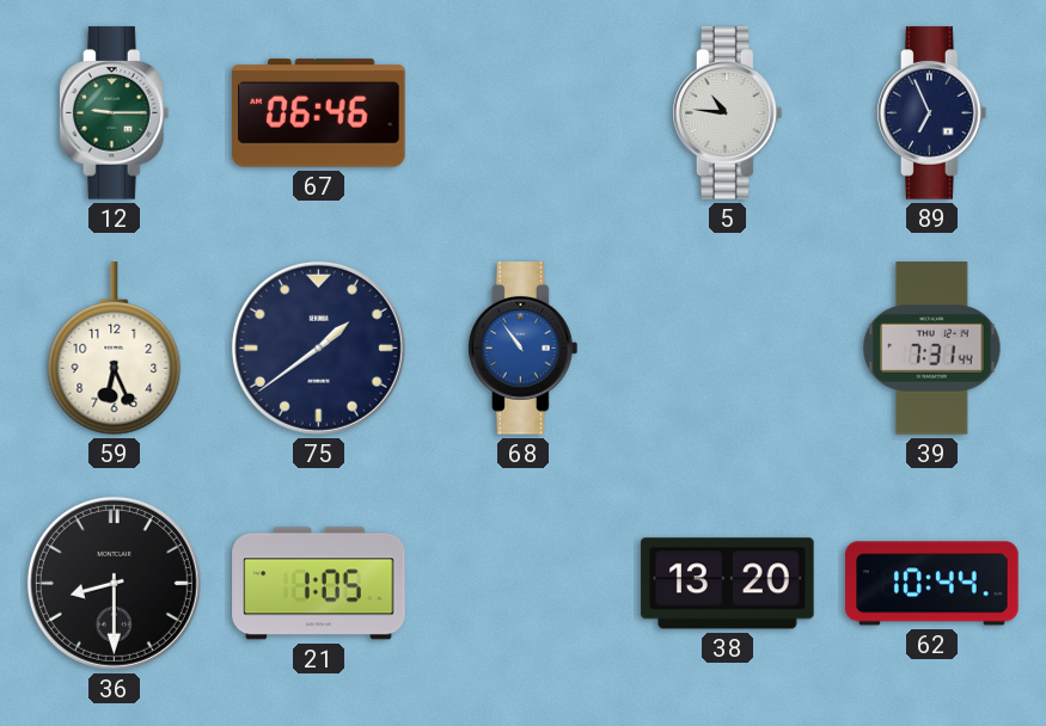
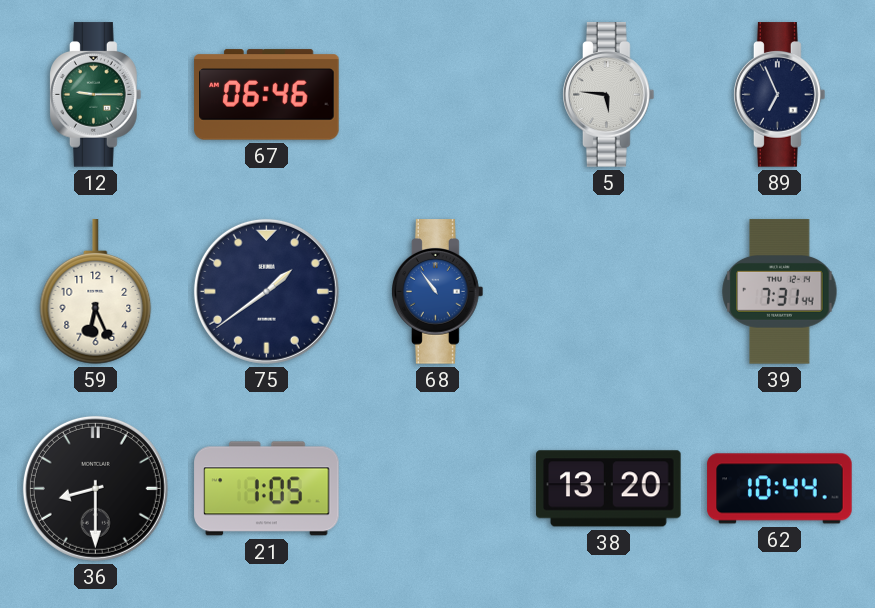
5: 10:46 -> 5:46 (609, 95)
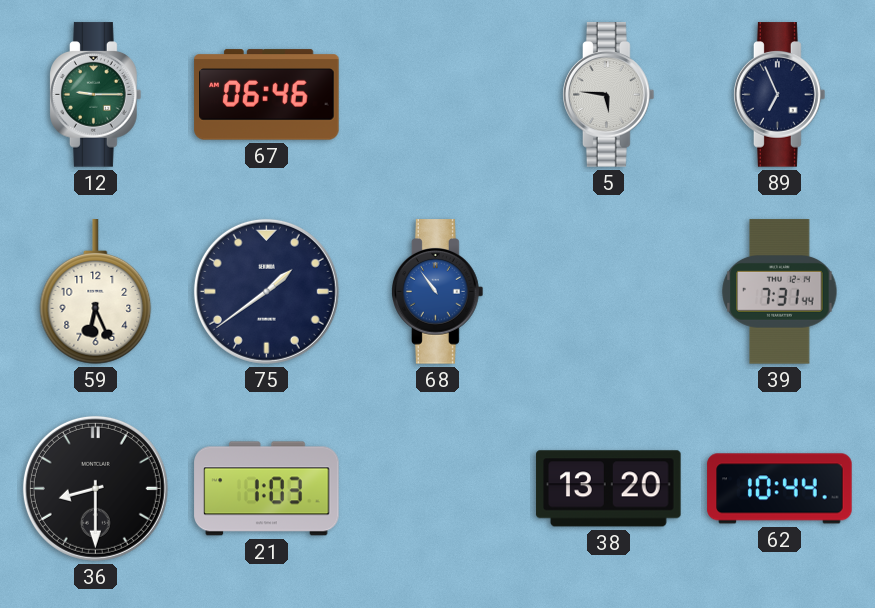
21: 1:05 -> 1:03 (267, 489)
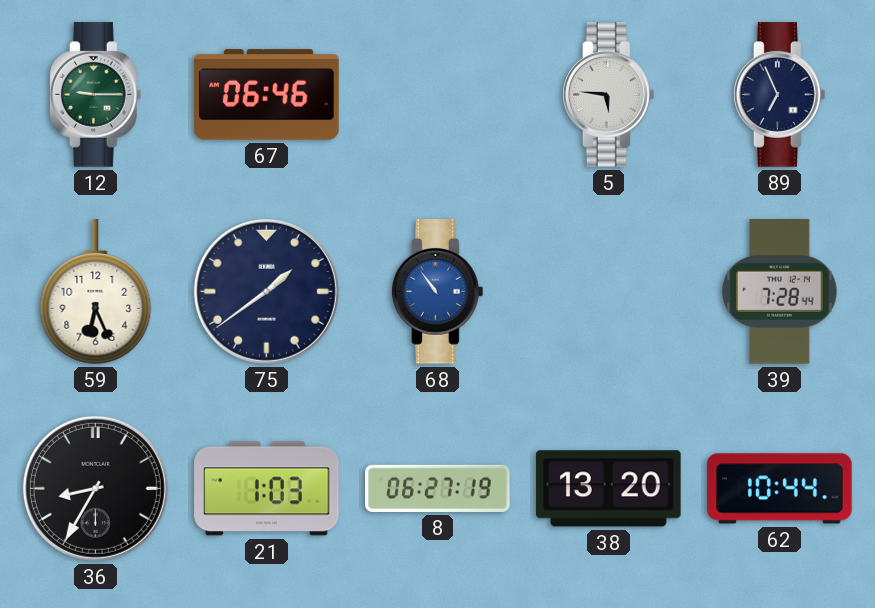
39: 7:31 -> 7:28 (780, 292)
36: 8:30 -> 8:35 (95, 488)
8: none -> 06:27 (438, 488)
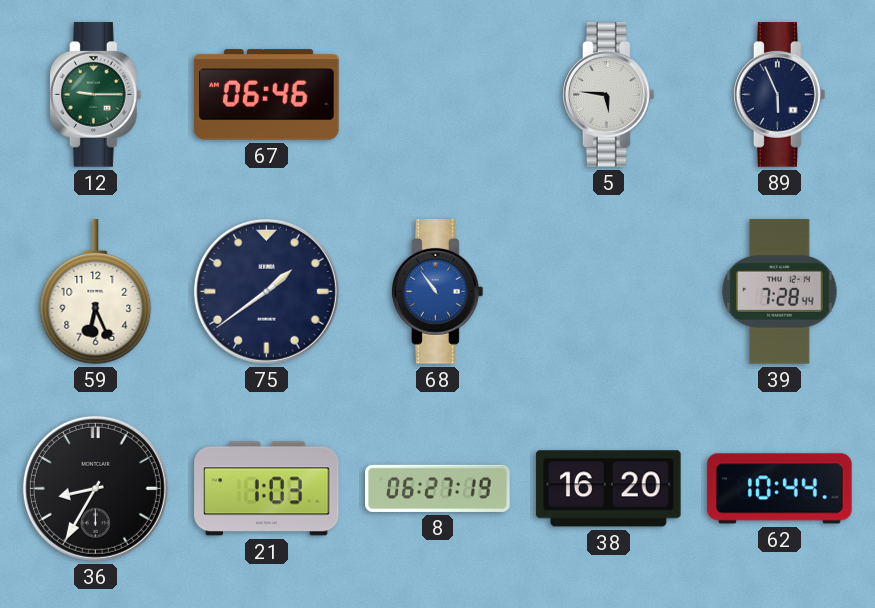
89: 6:56 -> 5:56 (780, 95)
38: 13:20 -> 16:20 (609, 489)
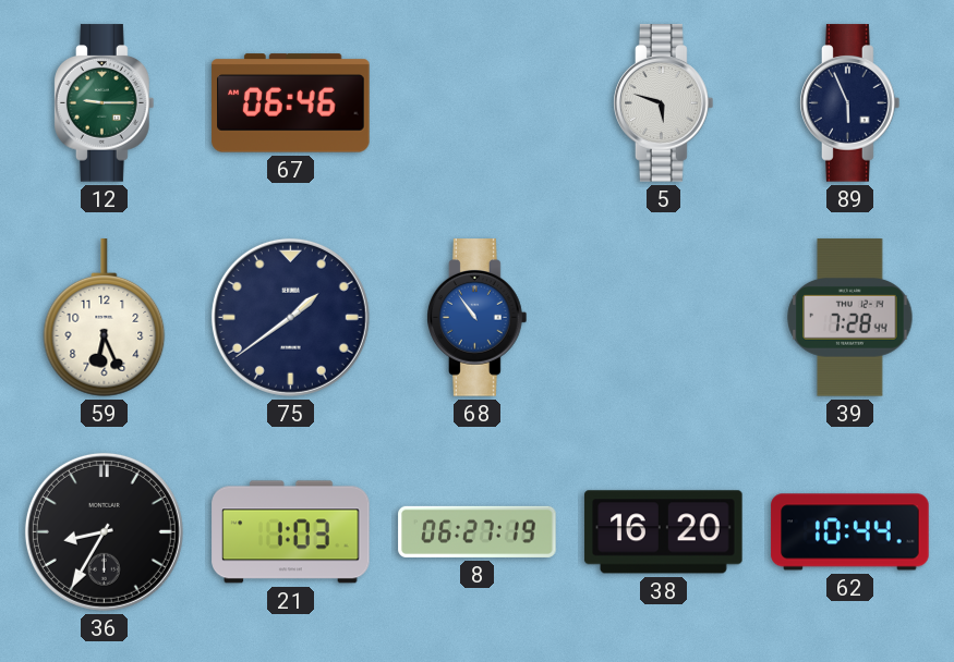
5: 5:46 -> 5:48 (664, 103)
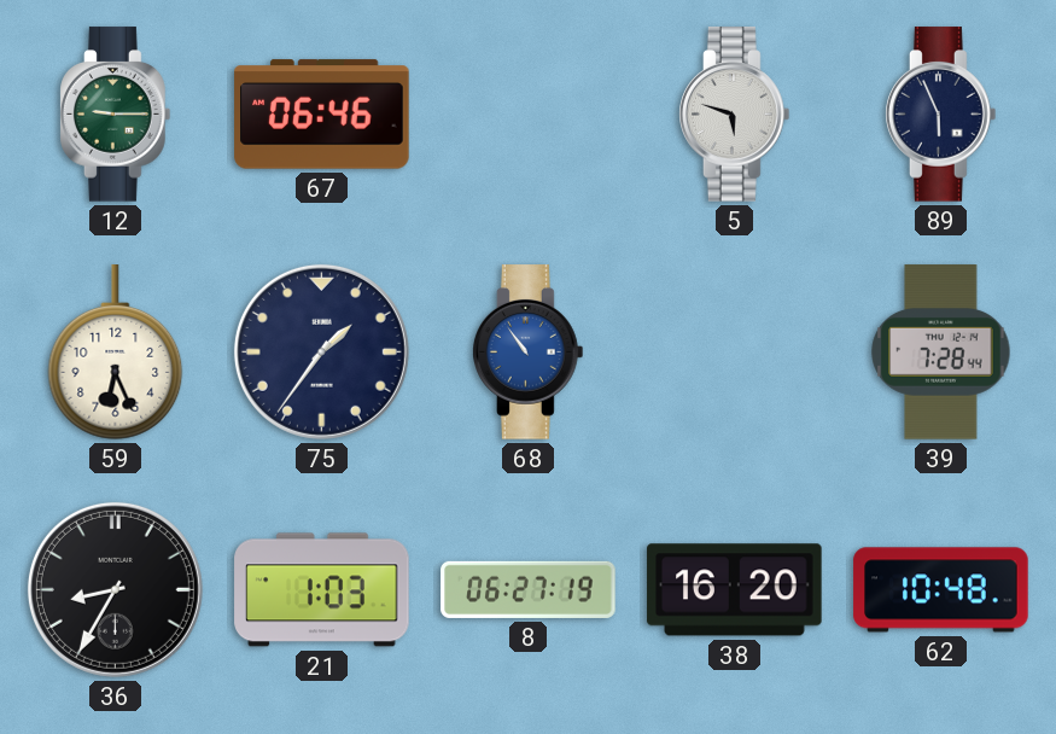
75: 1:39 -> 1:36 (321, 351)
62: 10:44 -> 10:48 (941, 590)
